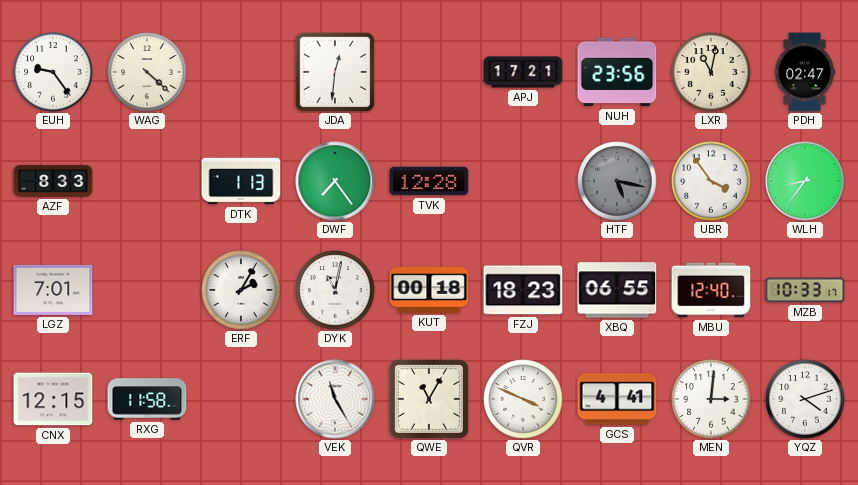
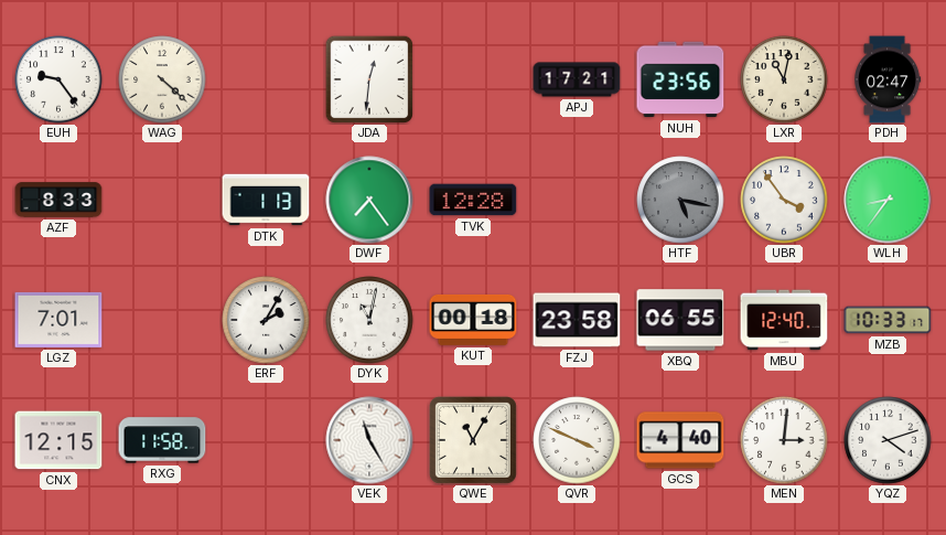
FZJ: 18:23 -> 23:58 (577, 320)
GCS: 4:41 -> 4:40 (680, 440)
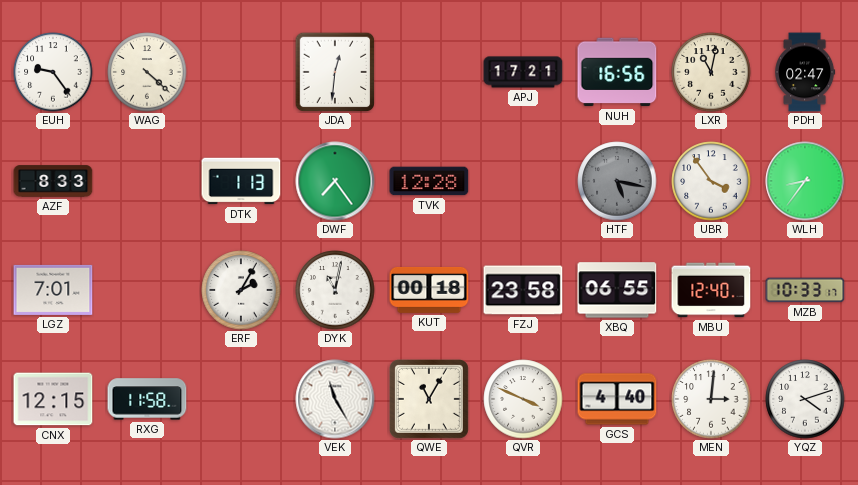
NUH: 23:56 -> 16:56 (617, 72)
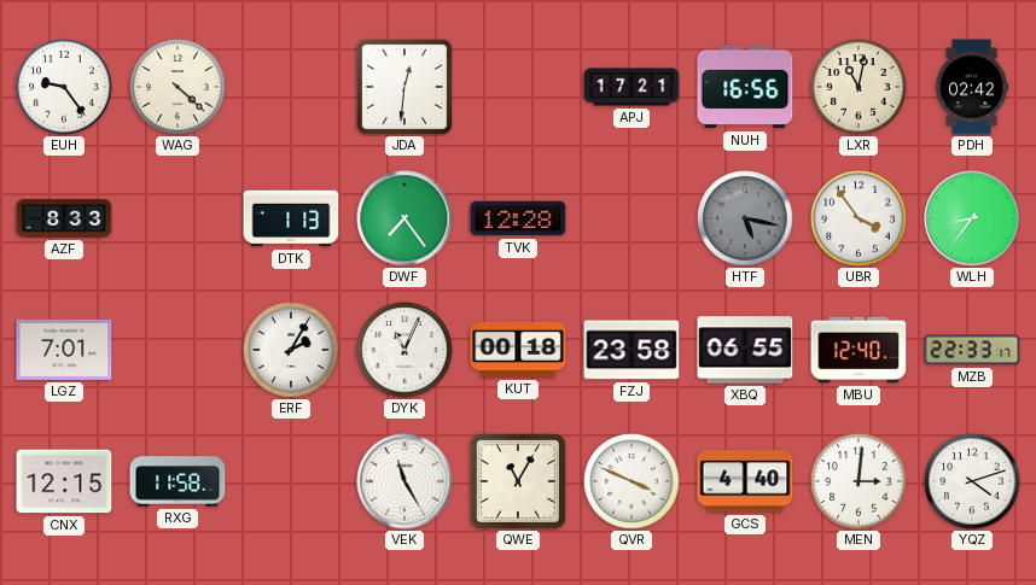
PDH: 02:47 -> 02:42 (972, 87)
DYK: 11:02 -> 11:04 (404, 350)
MZB: 10:33 -> 22:33 (972, 350)
